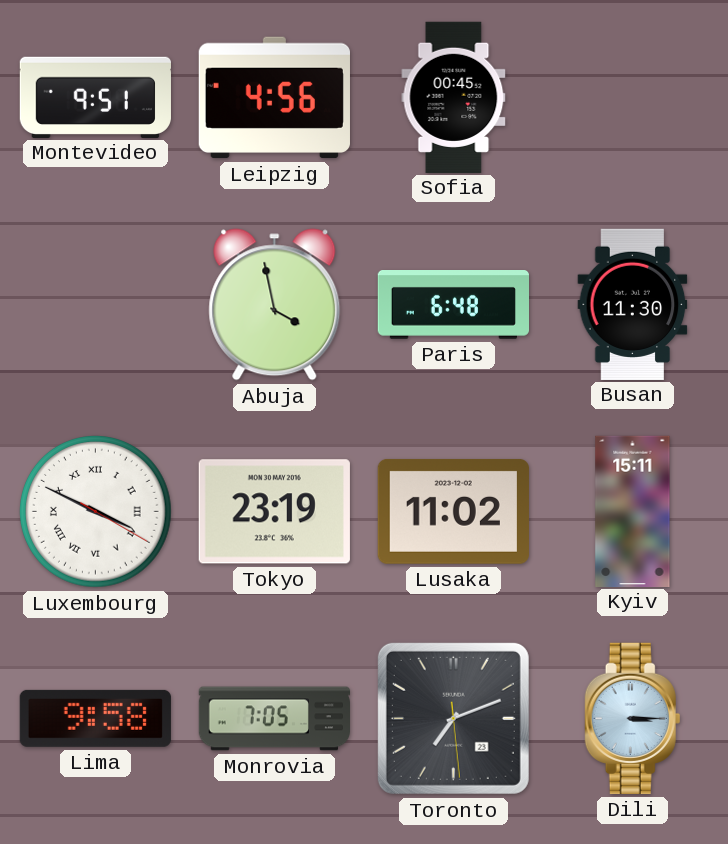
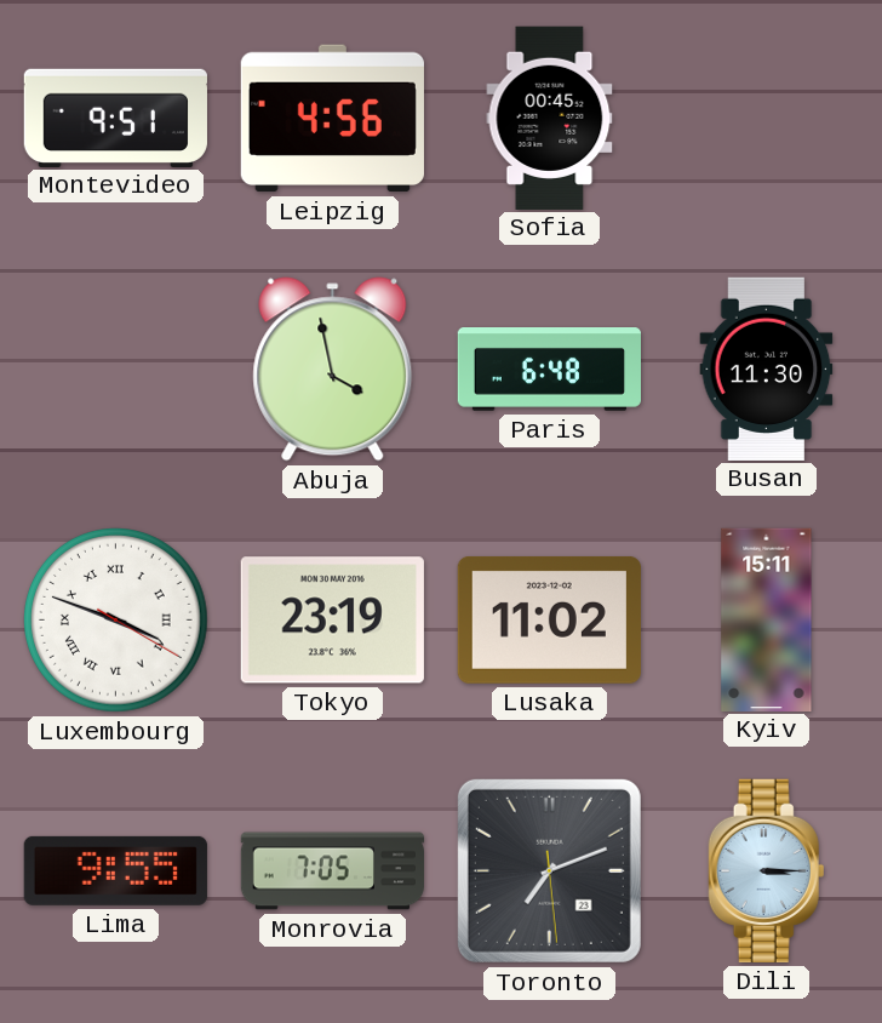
Luxembourg: 3:49 -> 3:48 (116, 621)
Lima: 9:58 -> 9:55 (115, 870)
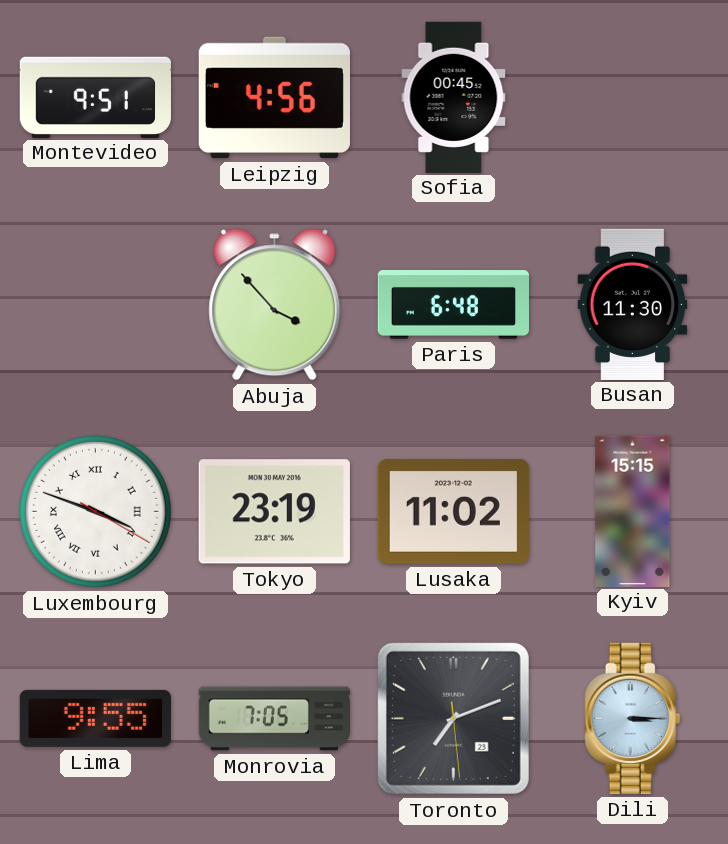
Abuja: 3:58 -> 3:53 (275, 305)
Kyiv: 15:11 -> 15:15 (633, 511)
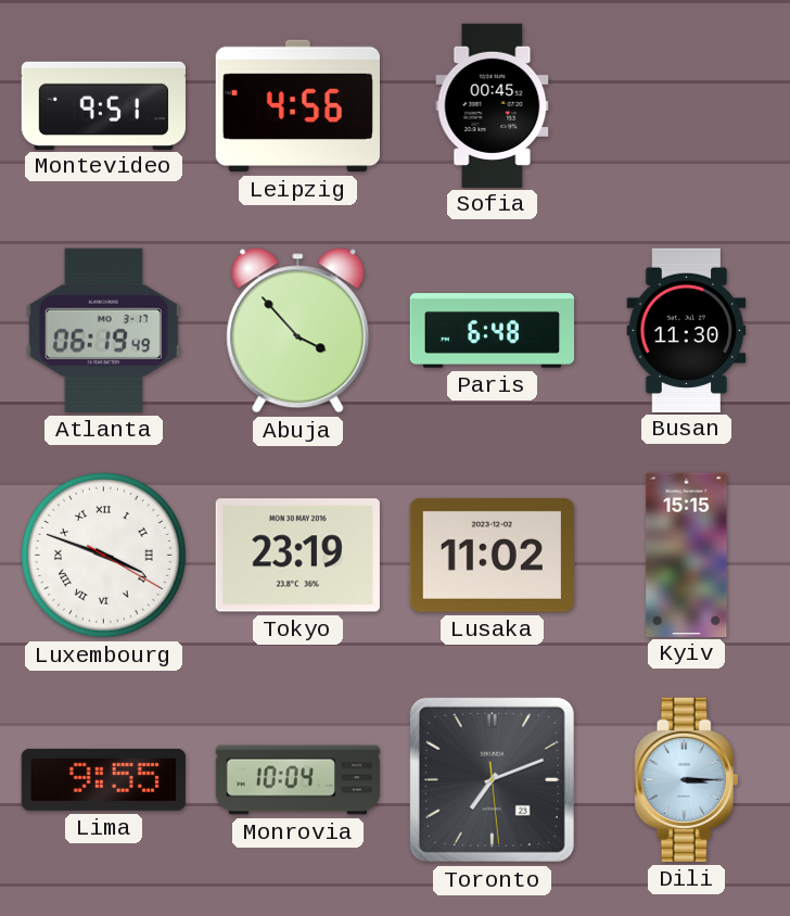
Atlanta: none -> 06:19 (103, 330)
Monrovia: 7:05 -> 10:04 (298, 780)
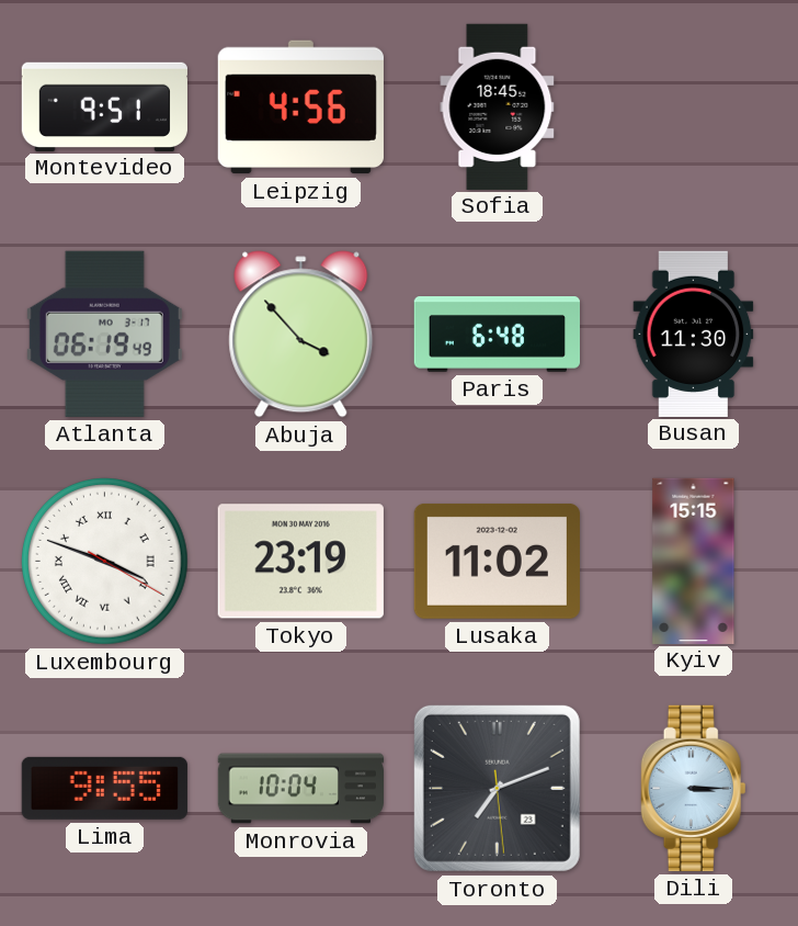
Sofia: 00:45 -> 18:45 (498, 106)
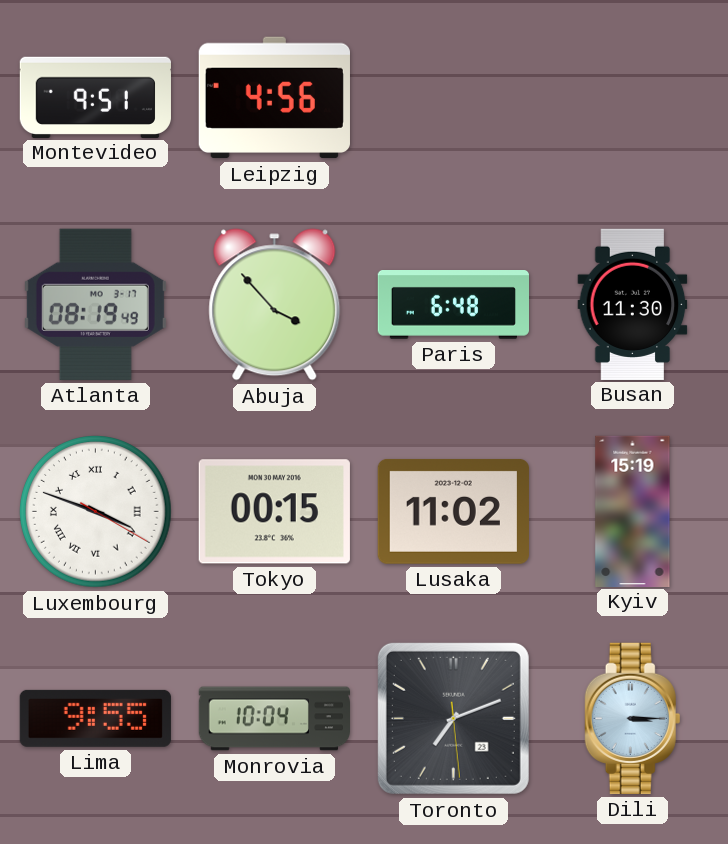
Sofia: 18:45 -> none (498, 106)
Atlanta: 06:19 -> 08:19 (95, 304)
Tokyo: 23:19 -> 00:15 (274, 512)
Kyiv: 15:15 -> 15:19 (633, 511)
